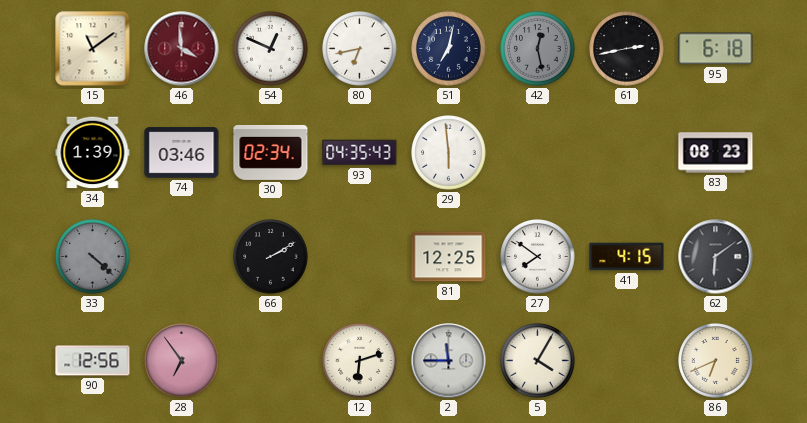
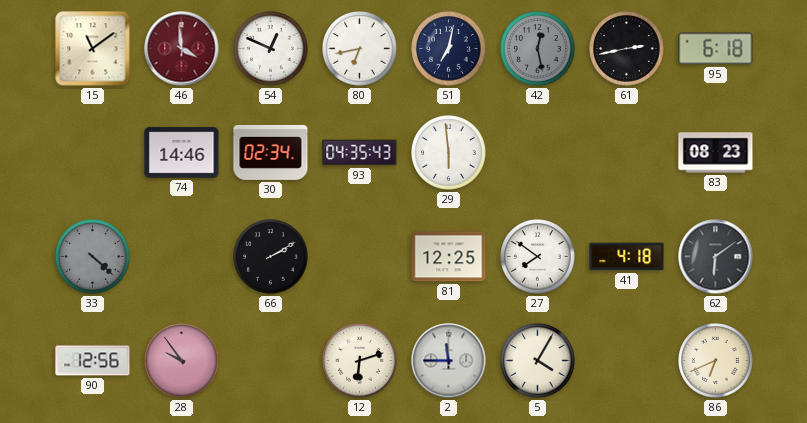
34: 1:39 -> none (93, 153)
74: 03:46 -> 14:46 (182, 153)
41: 4:15 -> 4:18 (627, 257)
28: 6:54 -> 9:54 (182, 361)
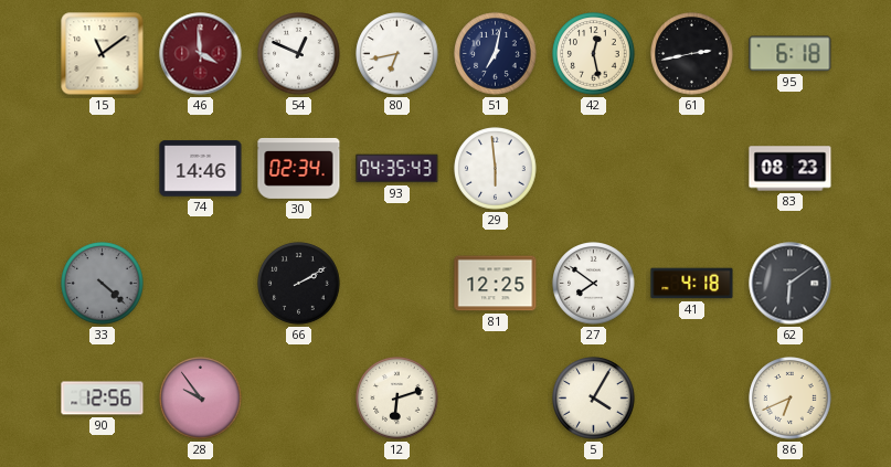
42 dial: grey -> cream (594, 54)
2: 11:45 -> none (449, 361)
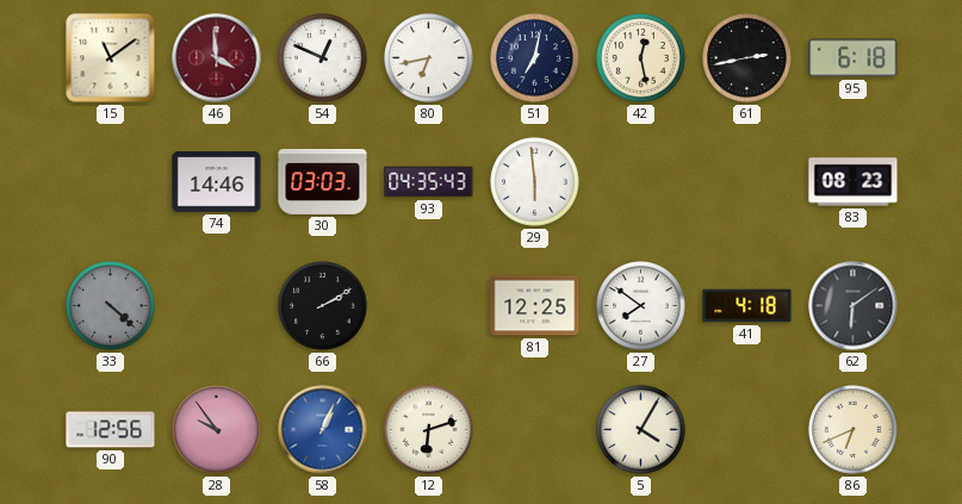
30: 02:34 -> 03:03 (323, 181)
58: none -> 1:04 (323, 430)
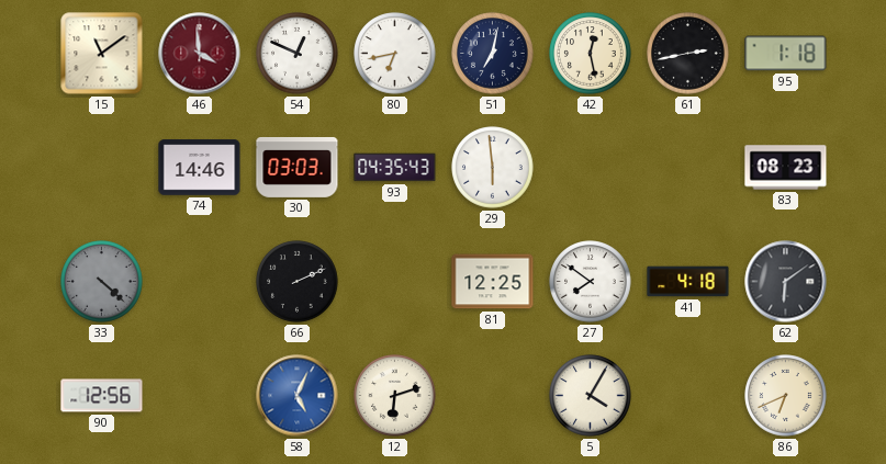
95: 6:18 -> 1:18 (786, 54)
66: 2:10 -> 2:11 (298, 282)
28: 9:54 -> none (217, 430)
58: 1:04 -> 5:04 (298, 396)
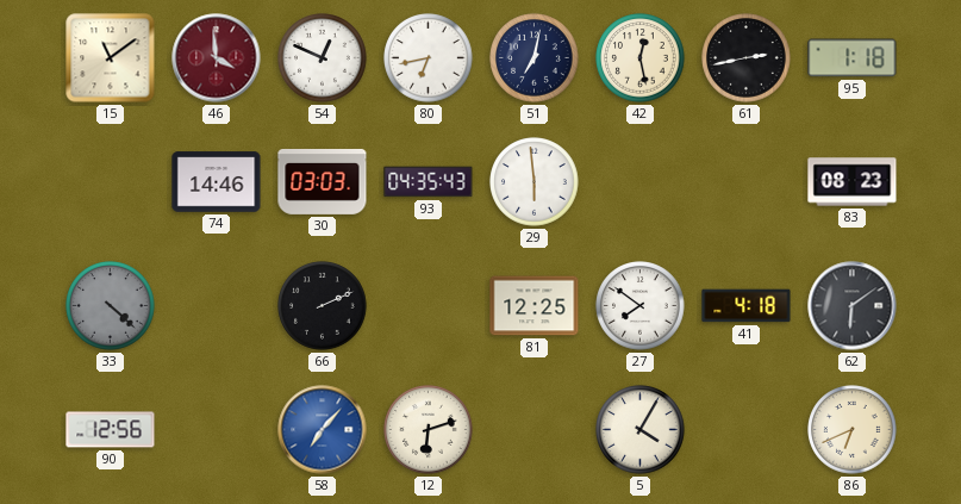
58: 5:04 -> 7:07 (323, 430)
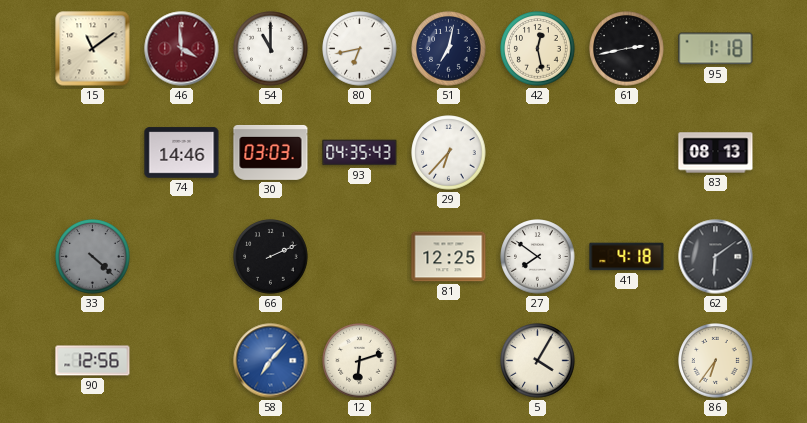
54: 12:49 -> 11:00 (271, 49)
29: 5:59 -> 6:37 (449, 153)
83: 08:23 -> 08:13 (716, 153)
86: 6:41 -> 6:36 (716, 361)
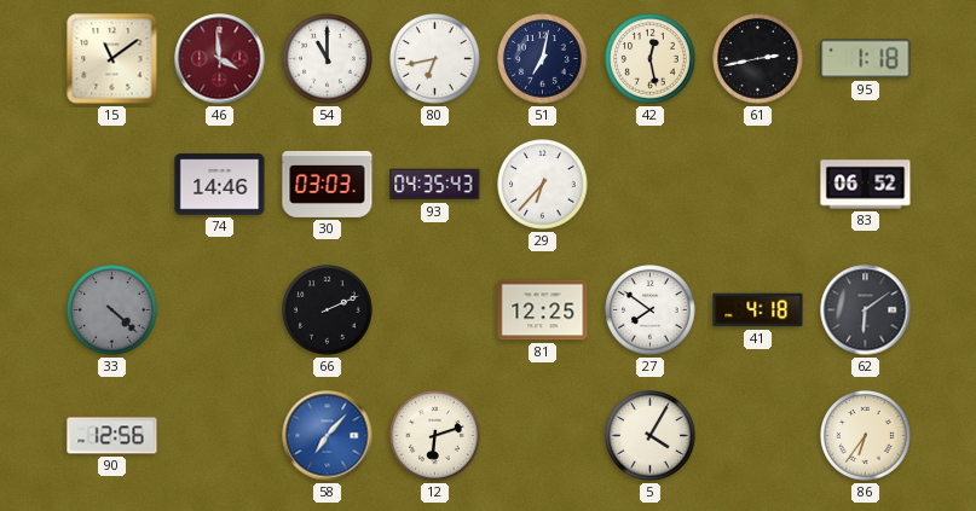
83: 08:13 -> 06:52 (866, 185)
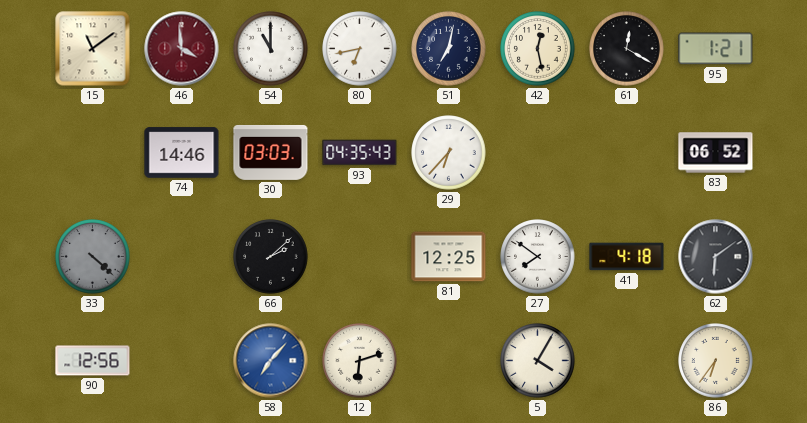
61: 2:43 -> 12:20 (627, 49)
95: 1:18 -> 1:21 (716, 49)
66: 2:11 -> 2:08 (271, 257)
